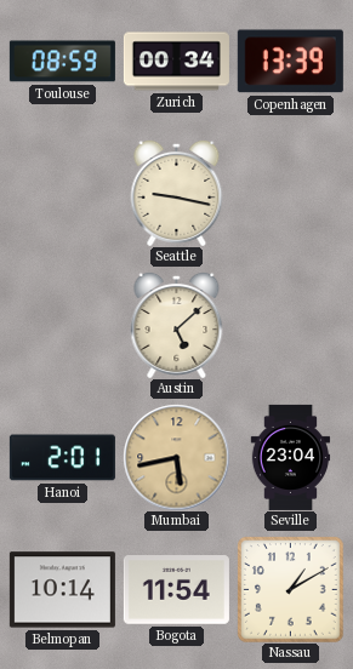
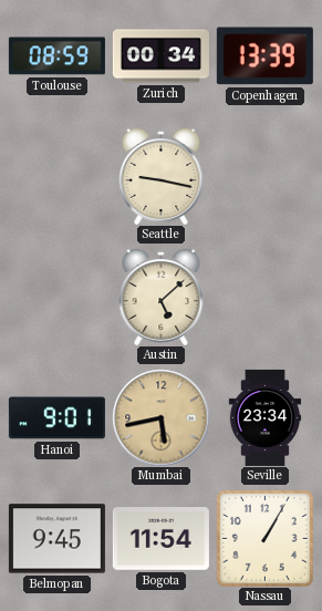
Hanoi: 2:01 -> 9:01 (56, 418)
Seville: 23:04 -> 23:34 (266, 417)
Belmopan: 10:14 -> 9:45 (56, 539)
Nassau: 1:10 -> 1:05 (264, 538)
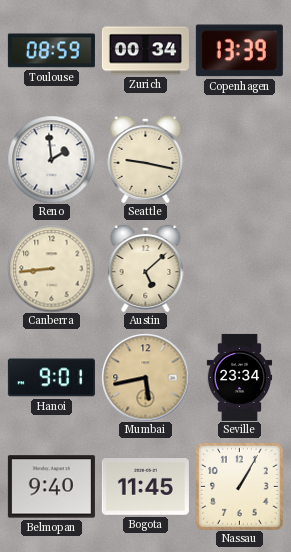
Reno: none -> 1:59 (51, 159)
Canberra: none -> 8:44 (51, 268)
Belmopan: 9:45 -> 9:40 (51, 487)
Bogota: 11:54 -> 11:45 (145, 487)
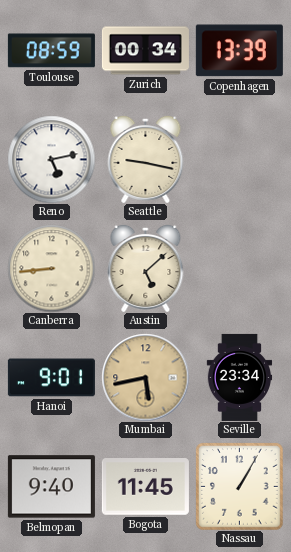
Reno: 1:59 -> 5:13 (51, 159)
